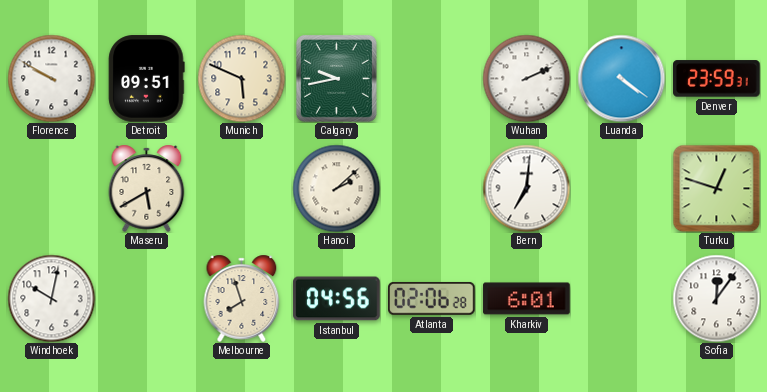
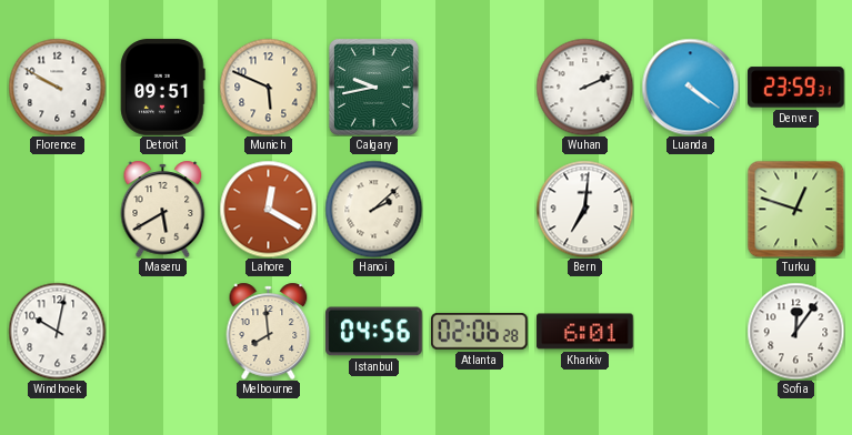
Lahore: none -> 12:20 (268, 209)
Melbourne: 7:57 -> 7:59 (269, 331)
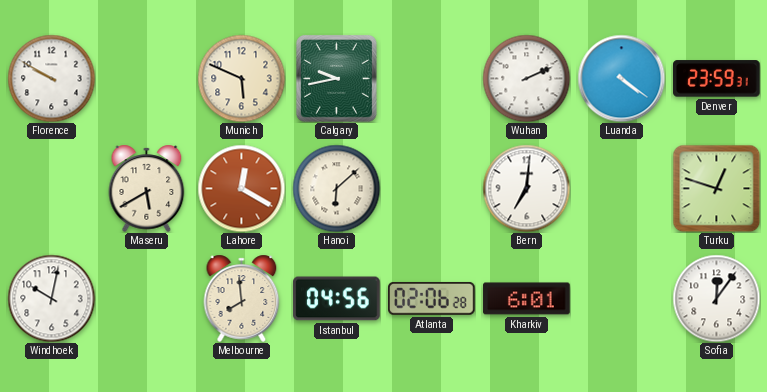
Detroit: 09:51 -> none (163, 88)
Hanoi: 2:08 -> 6:08 (336, 188)
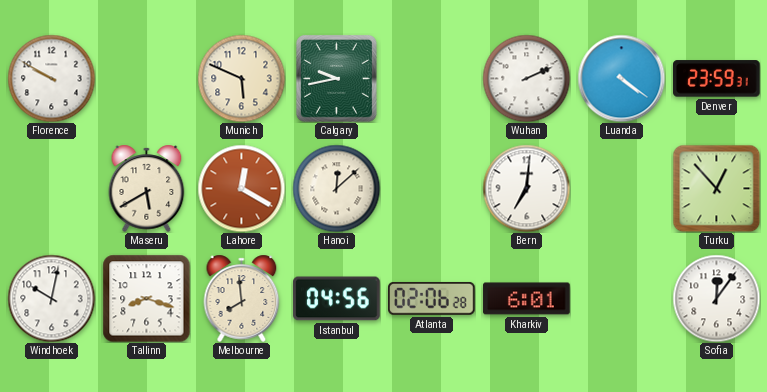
Hanoi: 6:08 -> 12:08 (336, 188)
Turku: 12:48 -> 12:53 (716, 188)
Tallinn: none -> 8:18 (146, 298)
